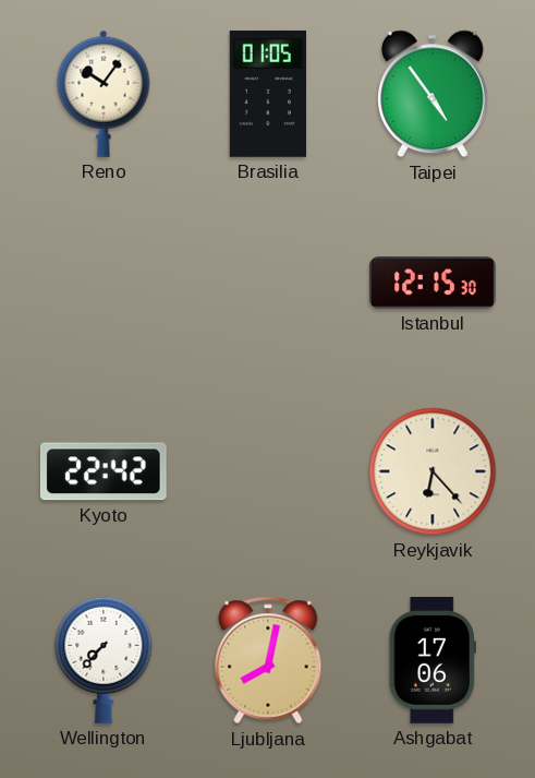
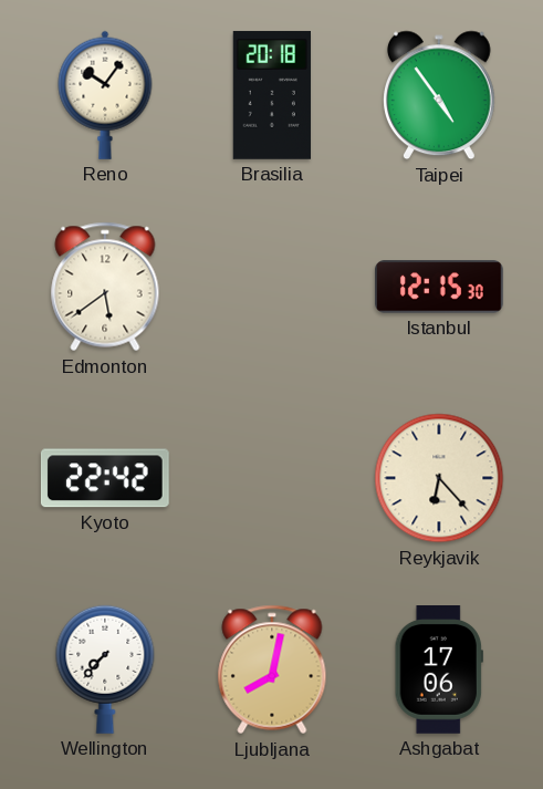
Brasilia: 01:05 -> 20:18 (272, 95)
Edmonton: none -> 5:39 (105, 287)
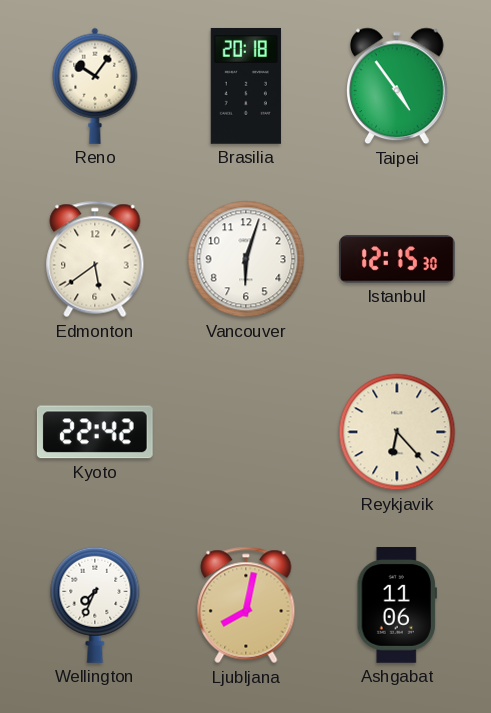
Vancouver: none -> 6:03 (246, 259)
Wellington: 7:37 -> 7:34 (95, 605)
Ashgabat: 17:06 -> 11:06 (397, 606)
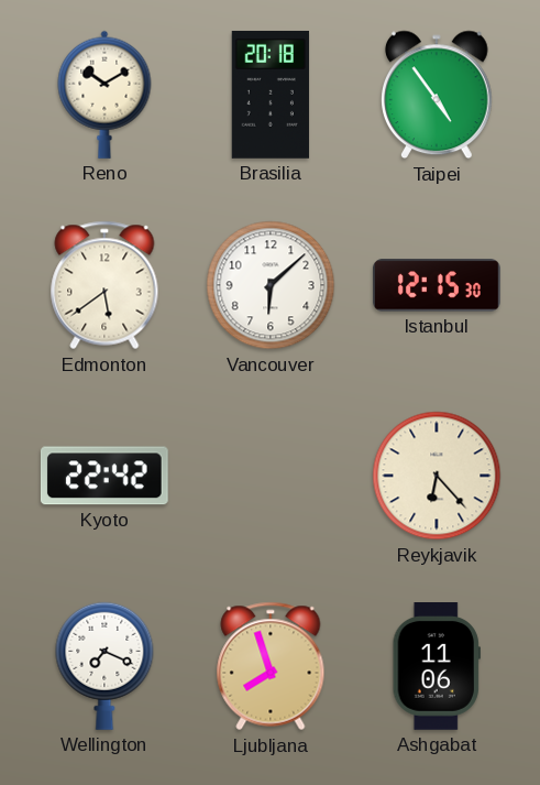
Reno: 10:06 -> 10:10 (104, 95)
Vancouver: 6:03 -> 6:08 (271, 285)
Wellington: 7:34 -> 7:19 (104, 666)
Ljubljana: 8:02 -> 7:57 (271, 666)
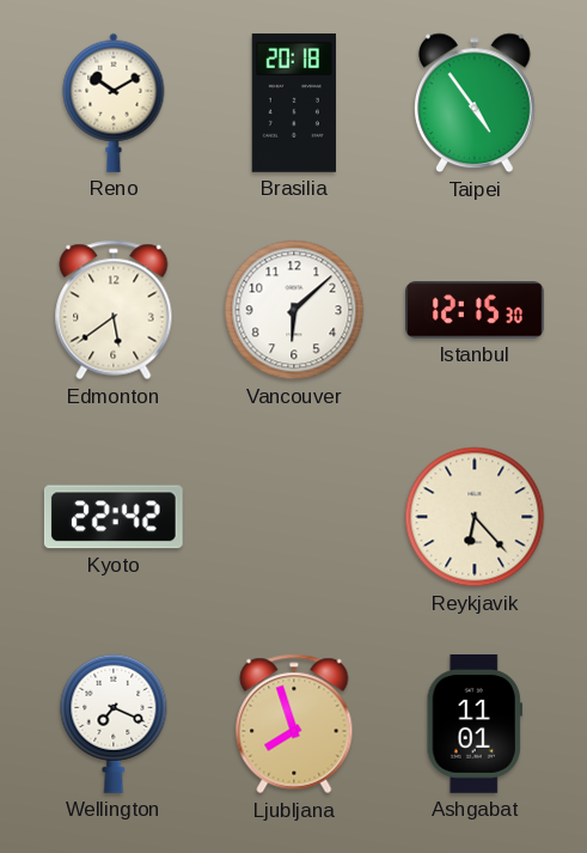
Ashgabat: 11:06 -> 11:01 (475, 725)
